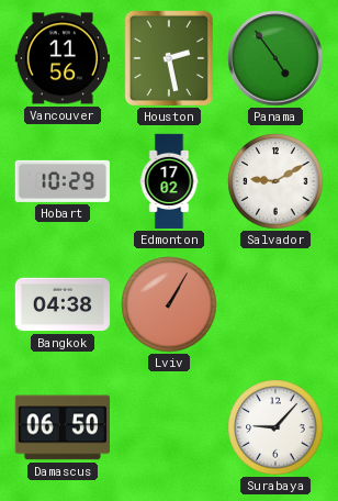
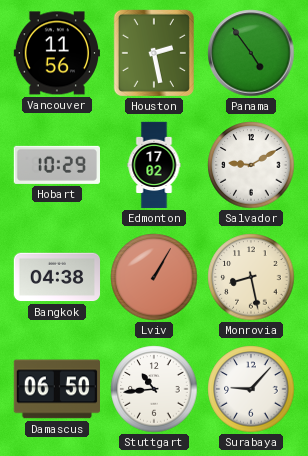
Monrovia: none -> 8:28 (251, 277)
Stuttgart: none -> 10:44 (154, 389)
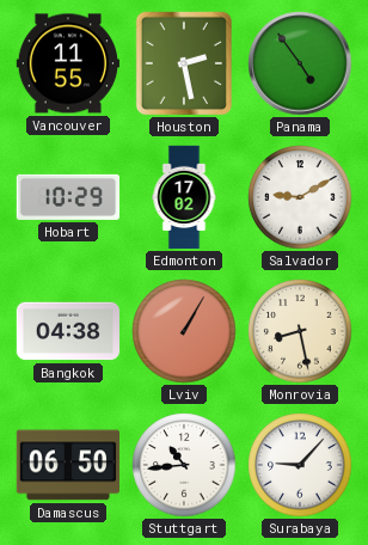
Vancouver: 11:56 -> 11:55 (67, 63)
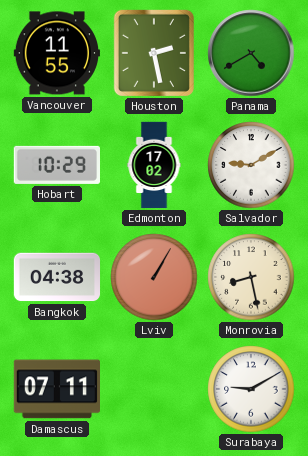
Panama: 4:54 -> 4:40 (251, 53)
Damascus: 06:50 -> 07:11 (56, 389)
Stuttgart: 10:44 -> none (184, 465)
Surabaya: 9:07 -> 9:10 (251, 389)
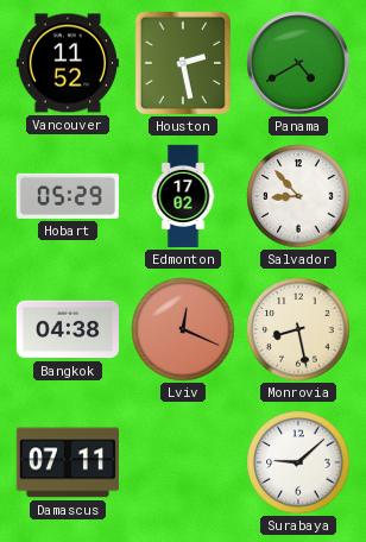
Vancouver: 11:55 -> 11:52 (67, 63)
Hobart: 10:29 -> 05:29 (67, 196)
Salvador: 9:10 -> 8:53 (298, 196)
Lviv: 1:05 -> 12:19 (183, 329)
Surabaya: 9:10 -> 9:08 (298, 462)
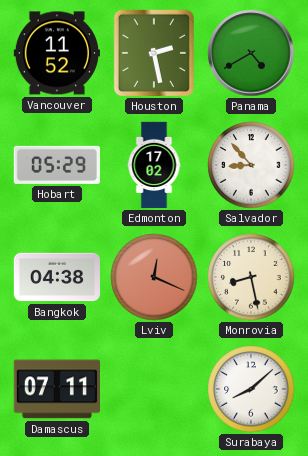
Surabaya: 9:08 -> 8:08 (251, 389)
